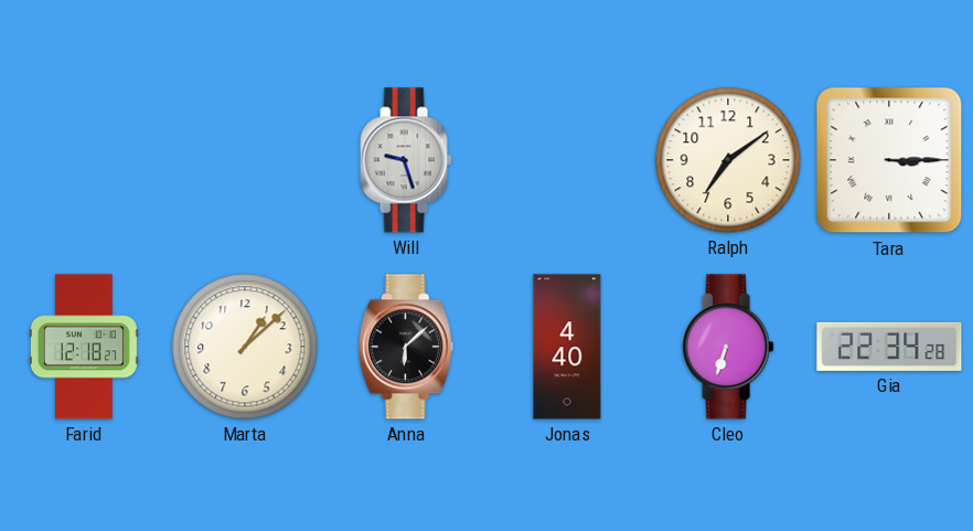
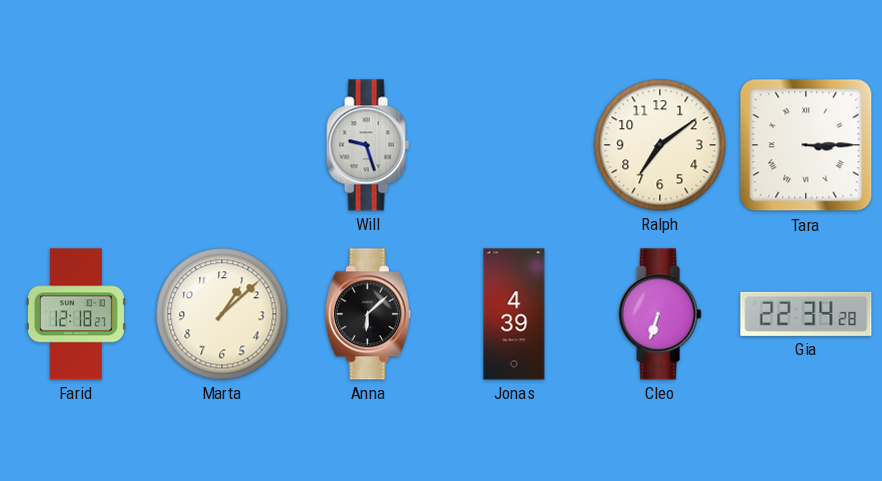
Jonas: 4:40 -> 4:39 (514, 314)
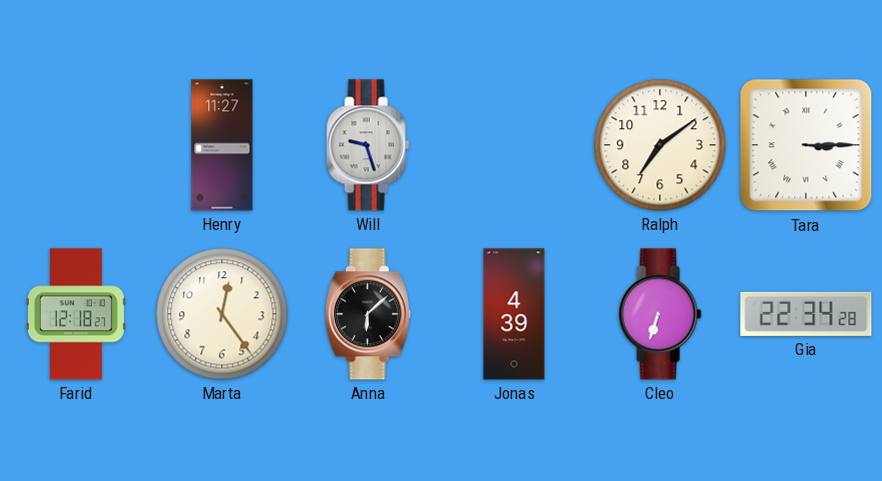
Henry: none -> 11:27 (222, 145)
Marta: 1:08 -> 12:24 (222, 314)
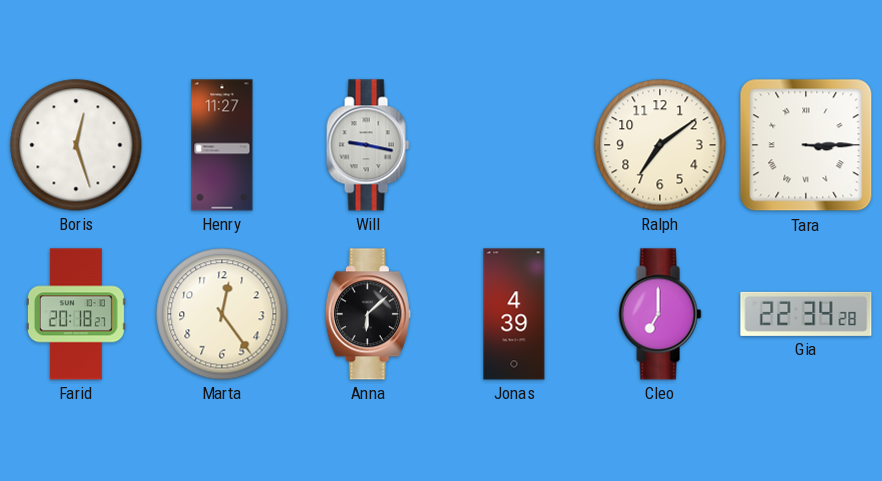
Boris: none -> 12:27 (76, 145)
Will: 9:27 -> 9:17 (368, 145)
Farid: 12:18 -> 20:18 (76, 314)
Cleo: 6:33 -> 7:00 (660, 314)
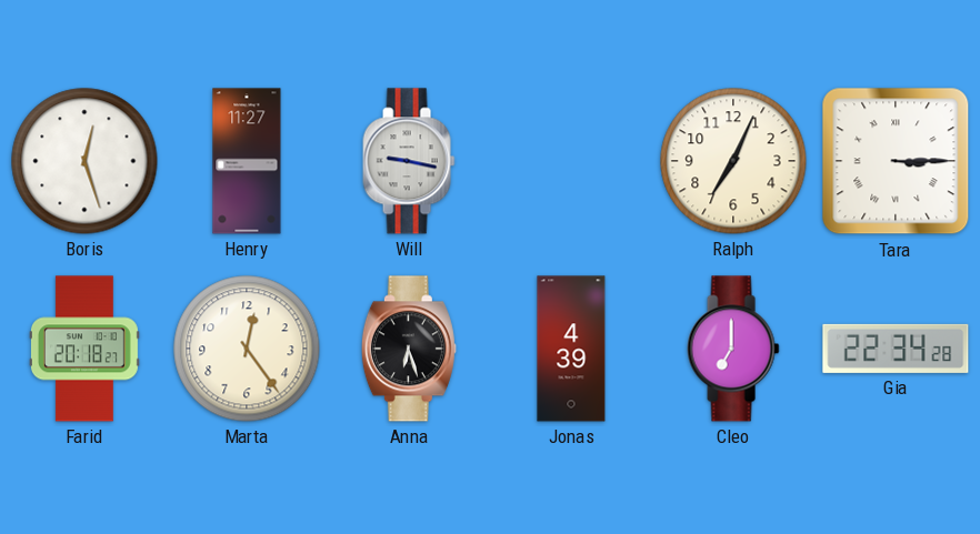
Ralph: 7:09 -> 7:04 (733, 161)
Anna: 6:08 -> 6:27 (409, 349)
